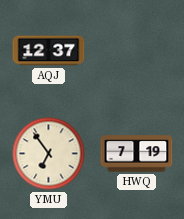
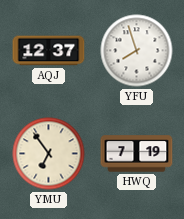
YFU: none -> 7:57 (137, 51)
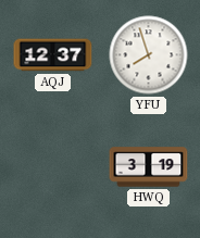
YMU: 6:54 -> none (49, 154)
HWQ: 7:19 -> 3:19 (149, 167)
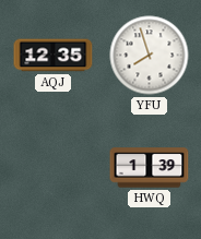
AQJ: 12:37 -> 12:35 (54, 56)
HWQ: 3:19 -> 1:39 (150, 168)
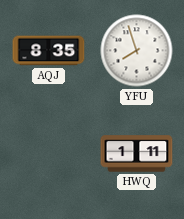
AQJ: 12:35 -> 8:35 (49, 51)
HWQ: 1:39 -> 1:11 (137, 154)
